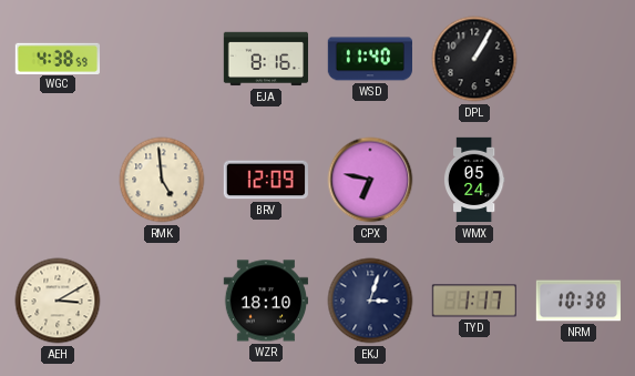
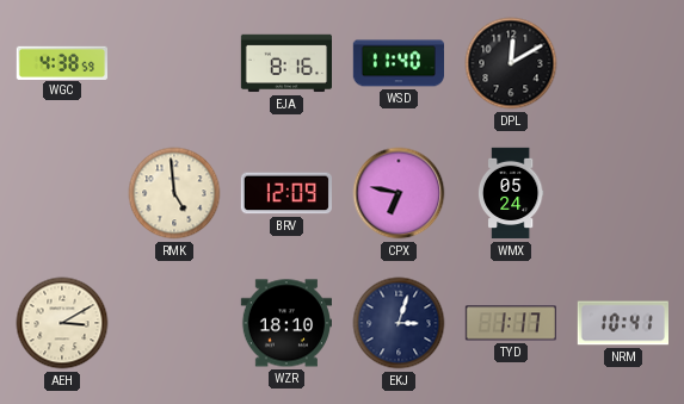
DPL: 1:05 -> 12:10 (511, 63)
NRM: 10:38 -> 10:41 (622, 323)
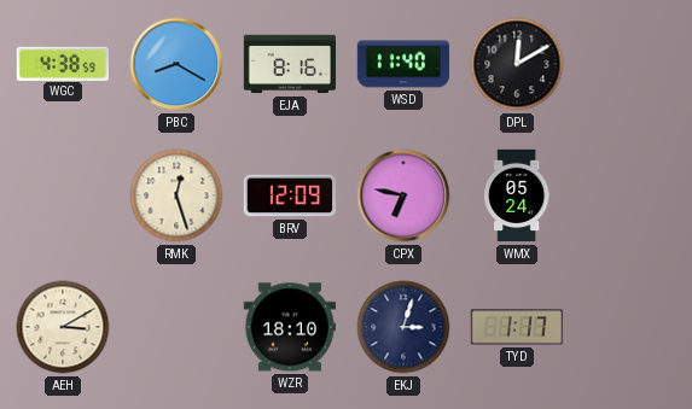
PBC: none -> 8:20 (176, 64)
RMK: 4:59 -> 12:27 (176, 195)
NRM: 10:41 -> none (622, 323)
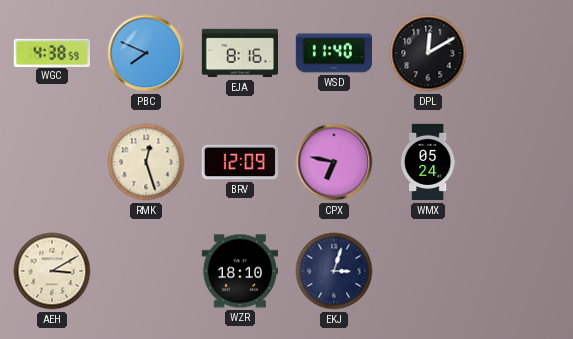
PBC: 8:20 -> 7:49 (146, 53)
TYD: 1:17 -> none (516, 327)
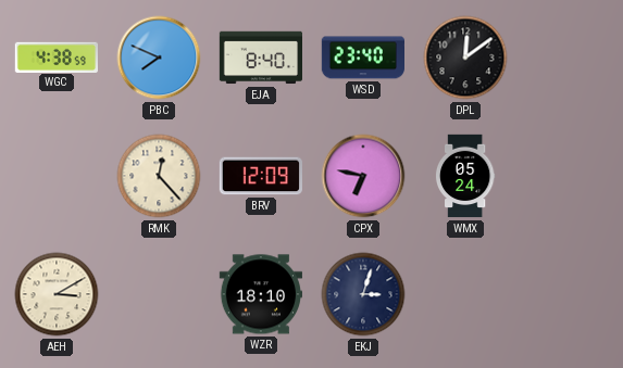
EJA: 8:16 -> 8:40 (261, 58)
WSD: 11:40 -> 23:40 (362, 58)
DPL: 12:10 -> 12:09 (465, 58)
RMK: 12:27 -> 12:23 (159, 176)
